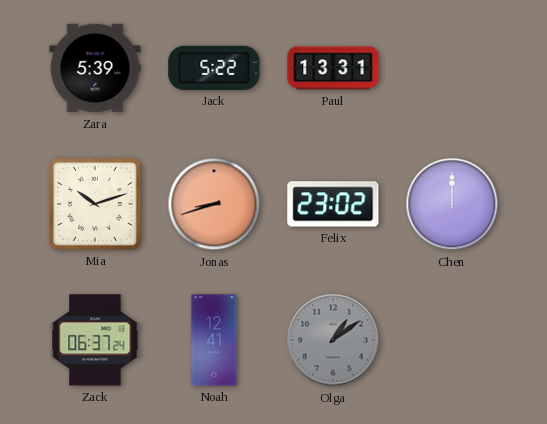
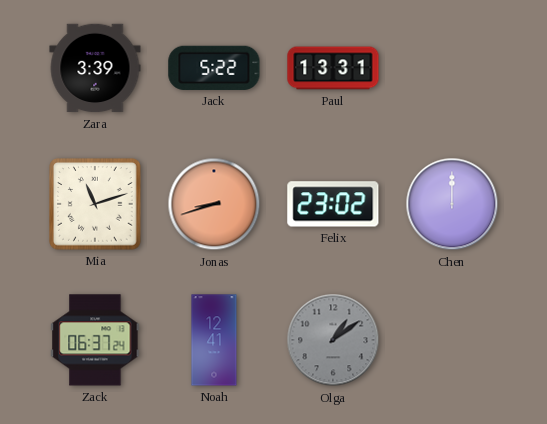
Zara: 5:39 -> 3:39 (95, 68)
Mia: 10:12 -> 11:12 (95, 204)
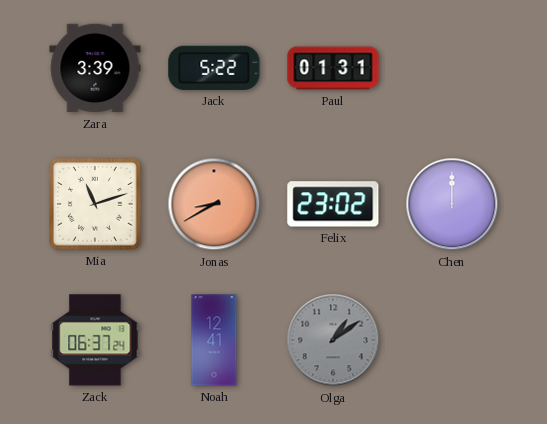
Paul: 13:31 -> 01:31 (333, 68)
Jonas: 8:42 -> 8:40 (214, 204)
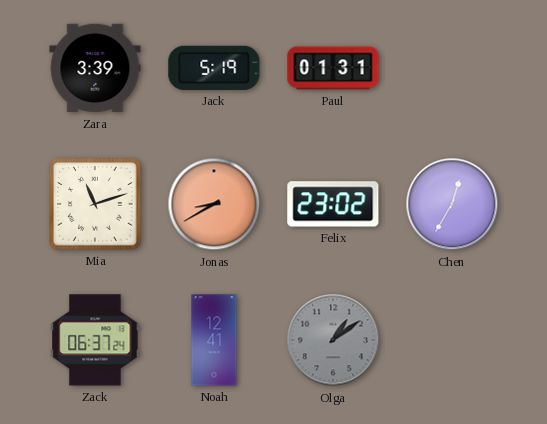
Jack: 5:22 -> 5:19 (214, 68)
Chen: 12:00 -> 12:35 (452, 204)
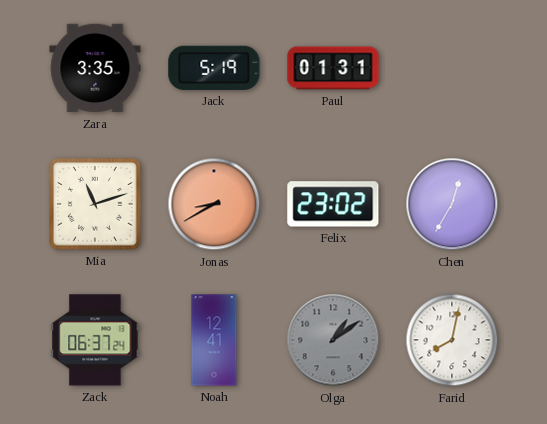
Zara: 3:39 -> 3:35 (95, 68)
Farid: none -> 8:02 (452, 340)
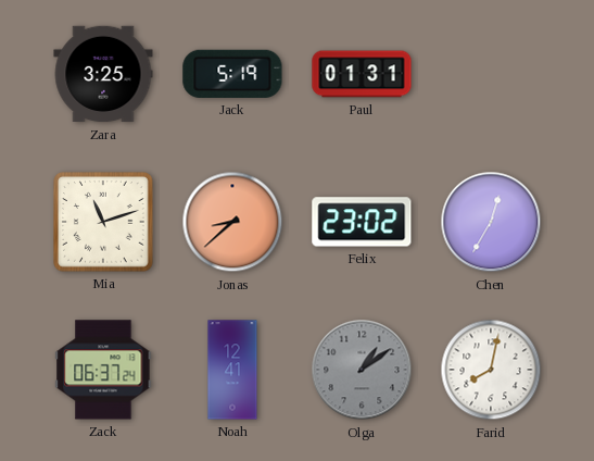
Zara: 3:35 -> 3:25 (103, 74)
Jonas: 8:40 -> 8:38 (232, 222)
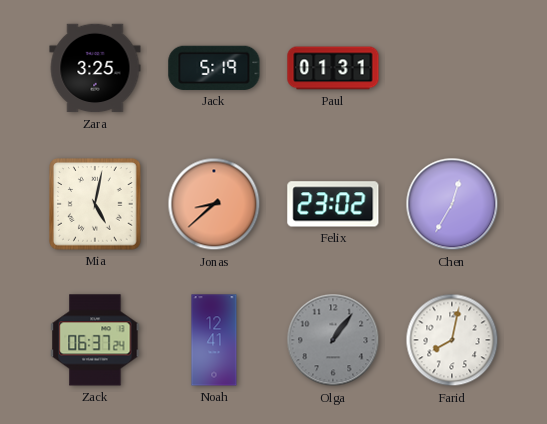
Mia: 11:12 -> 5:02 (95, 204)
Olga: 1:09 -> 1:06 (333, 340)
